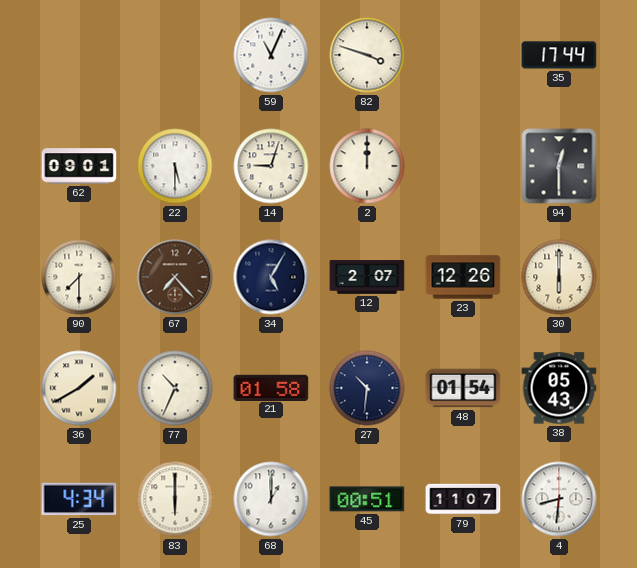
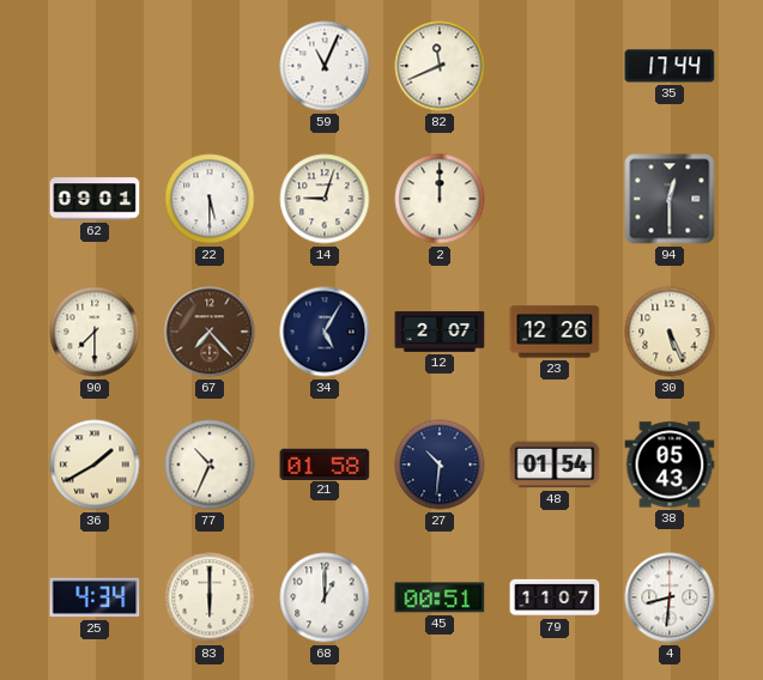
82: 3:48 -> 11:41 (440, 66)
30: 6:00 -> 5:26 (670, 332)
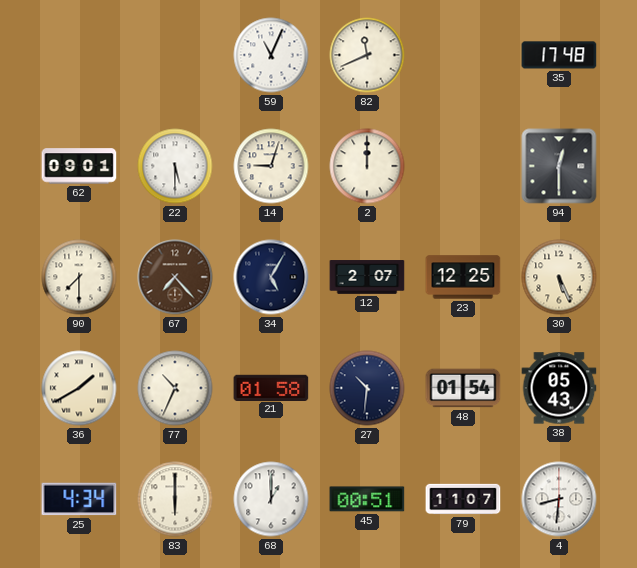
35: 17:44 -> 17:48 (559, 55)
23: 12:26 -> 12:25 (463, 277)
